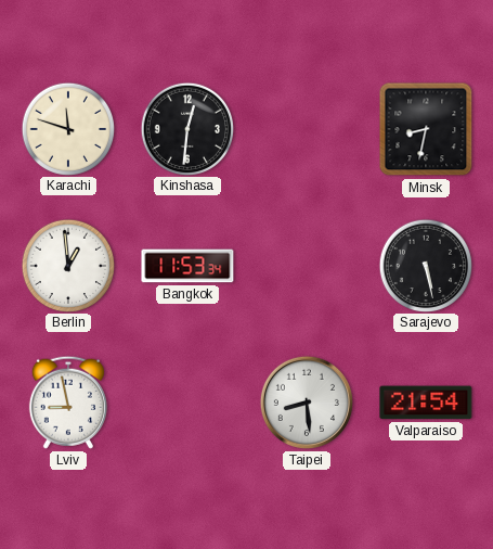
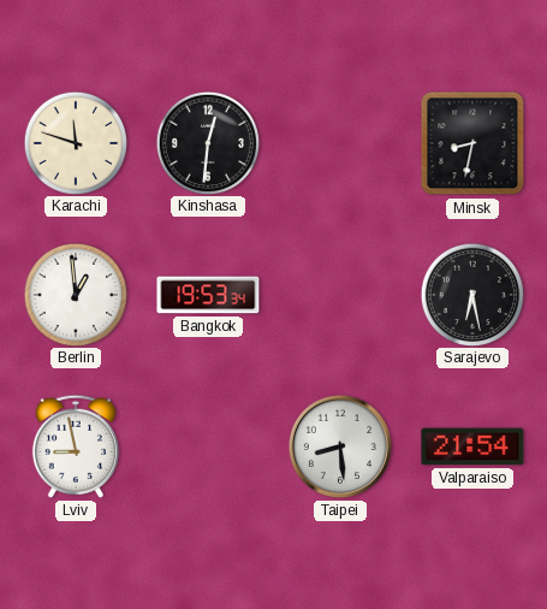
Bangkok: 11:53 -> 19:53 (208, 295)
Sarajevo: 5:28 -> 6:28 (471, 294)
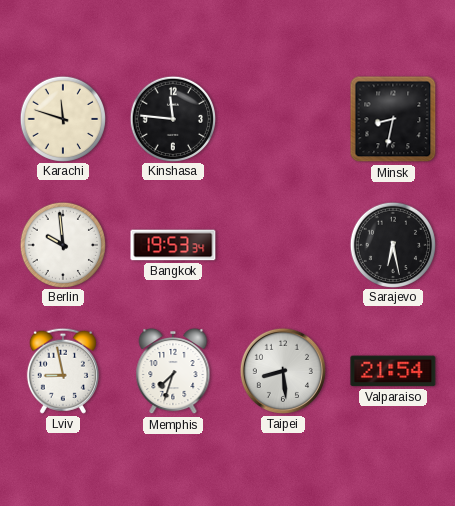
Kinshasa: 12:31 -> 11:46 (172, 118)
Berlin: 12:59 -> 9:59 (62, 244)
Memphis: none -> 7:33 (173, 371)
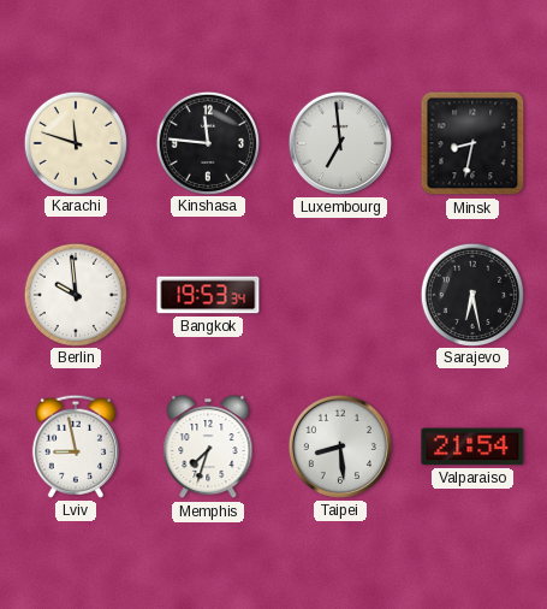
Luxembourg: none -> 6:59 (340, 143)
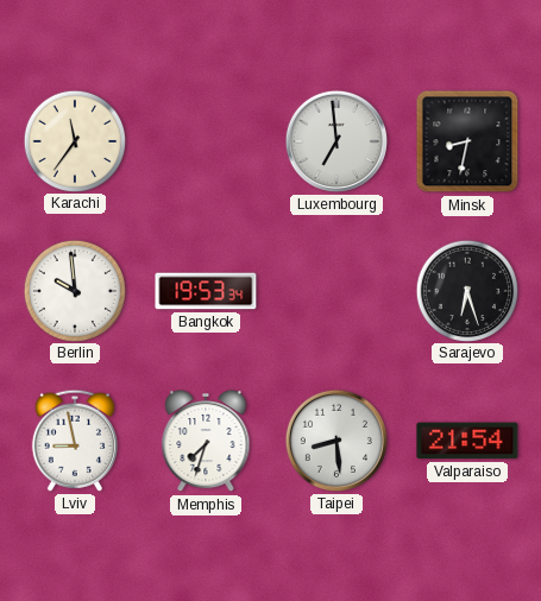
Karachi: 11:48 -> 11:36 (74, 140)
Kinshasa: 11:46 -> none (207, 142)
Sarajevo: 6:28 -> 6:27 (466, 290)
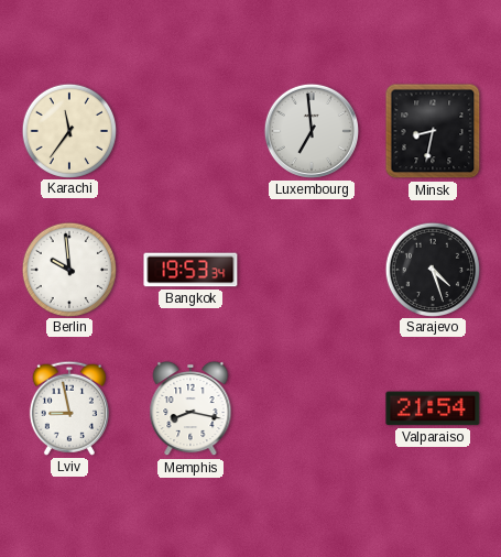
Sarajevo: 6:27 -> 4:27 (432, 269)
Memphis: 7:33 -> 8:17 (190, 408)
Taipei: 8:29 -> none (336, 441)
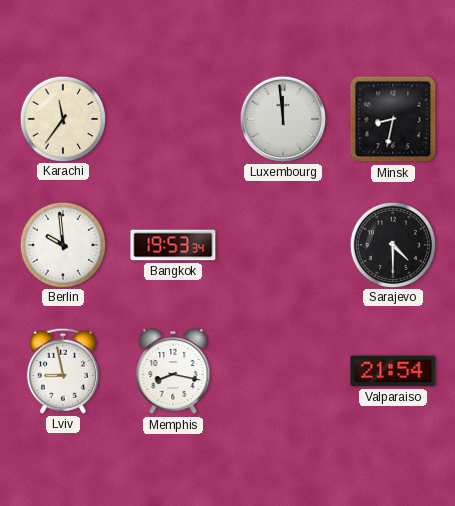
Luxembourg: 6:59 -> 11:59 (283, 119)
Sarajevo: 4:27 -> 4:30 (392, 244)
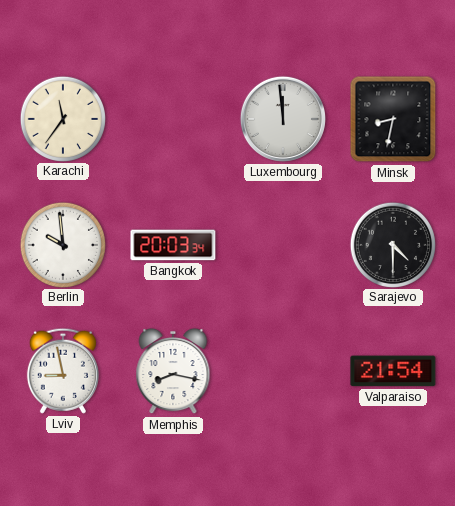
Bangkok: 19:53 -> 20:03 (173, 245)
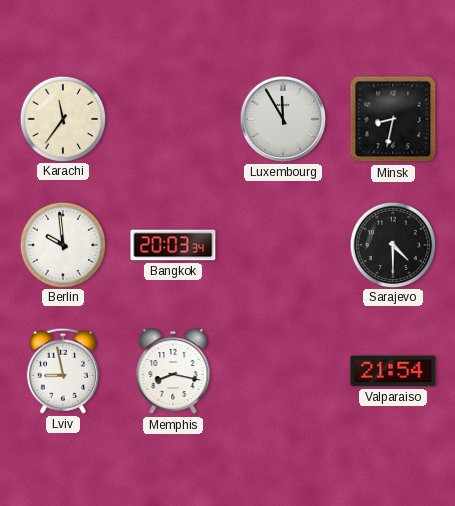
Luxembourg: 11:59 -> 11:55 (283, 119)
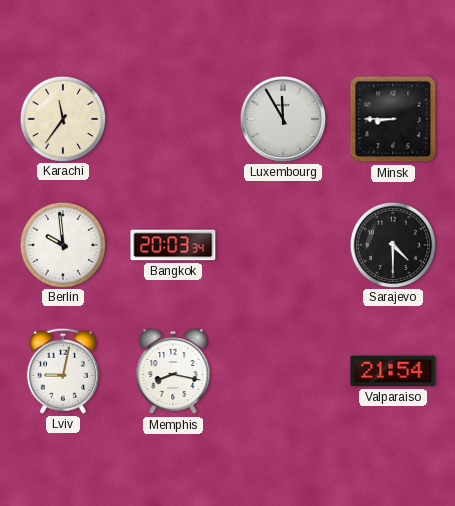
Minsk: 8:32 -> 8:45 (393, 119)
Lviv: 8:58 -> 9:02 (63, 371)
